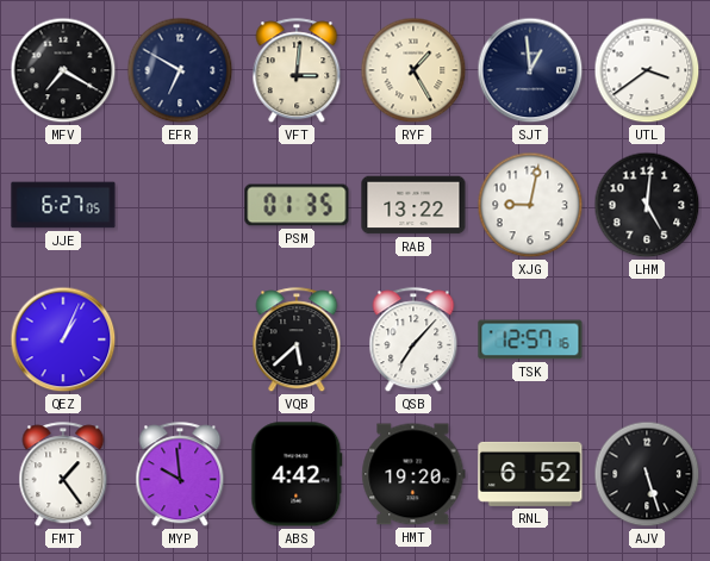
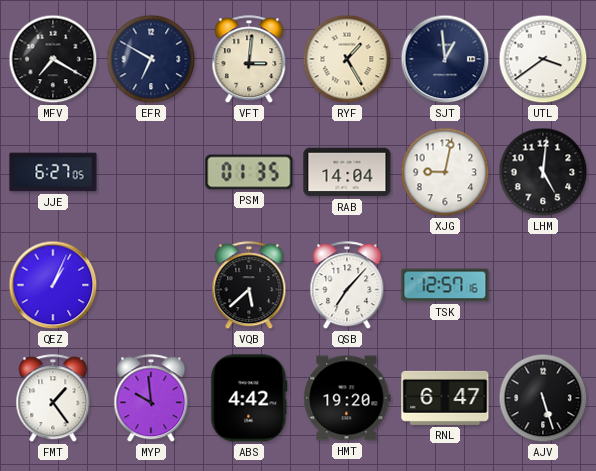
RAB: 13:22 -> 14:04 (347, 172)
RNL: 6:52 -> 6:47 (445, 398)
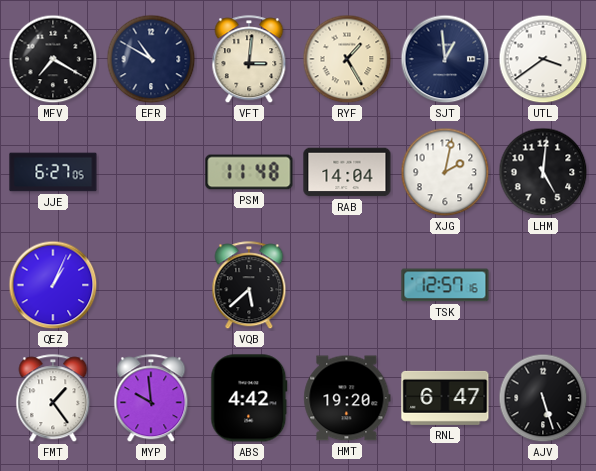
EFR: 6:50 -> 10:50 (151, 59)
PSM: 01:35 -> 11:48 (249, 172)
XJG: 9:02 -> 2:02 (445, 172)
QSB: 7:07 -> none (347, 286)
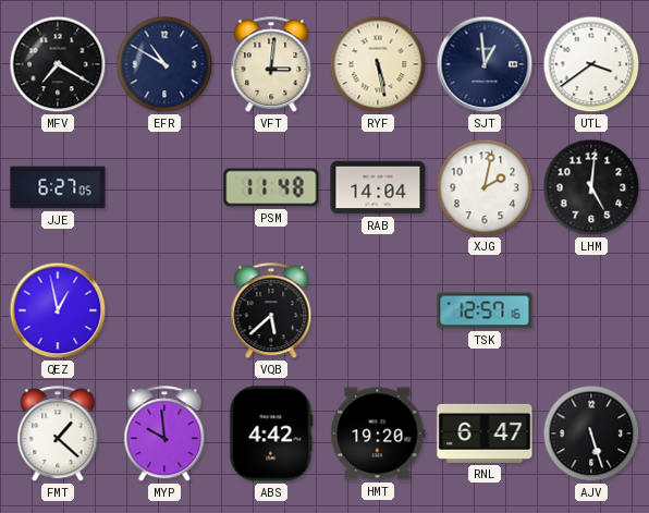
RYF: 1:25 -> 5:28 (378, 64)
QEZ: 1:04 -> 12:58 (58, 310)
FMT: 1:24 -> 1:22 (58, 435)
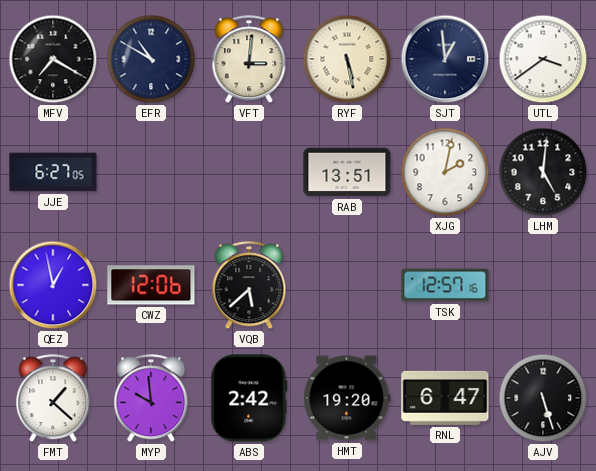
PSM: 11:48 -> none (271, 187)
RAB: 14:04 -> 13:51 (347, 172)
CWZ: none -> 12:06 (151, 285)
ABS: 4:42 -> 2:42 (249, 398)
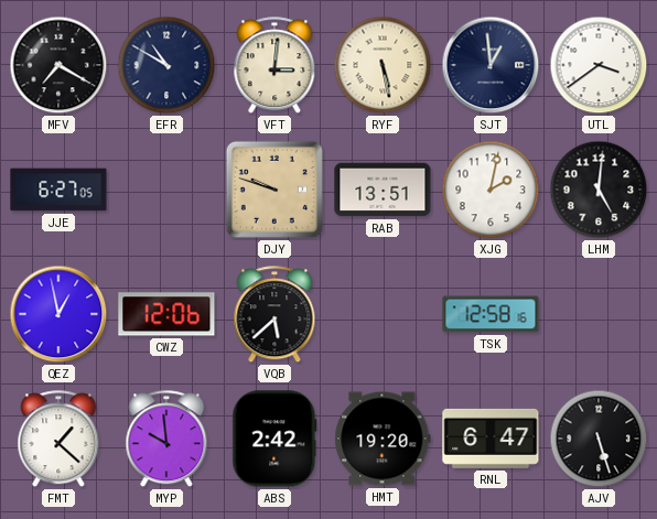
DJY: none -> 9:48 (274, 190)
TSK: 12:57 -> 12:58 (491, 314)
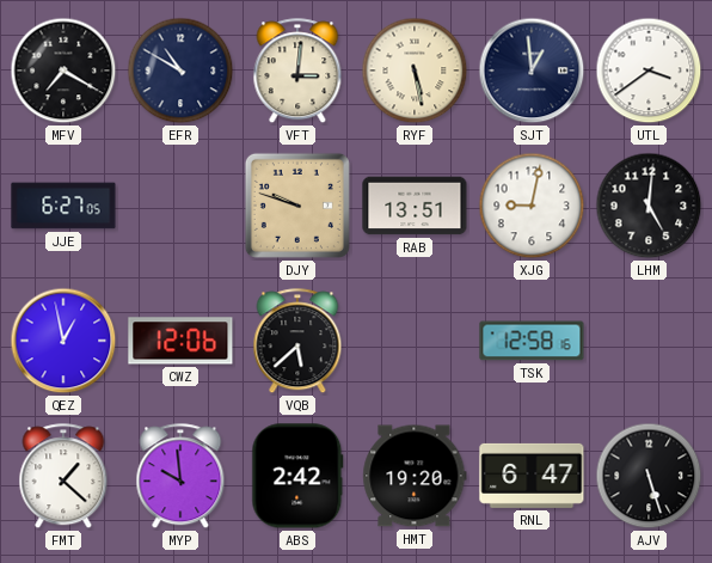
XJG: 2:02 -> 9:02 (532, 206)
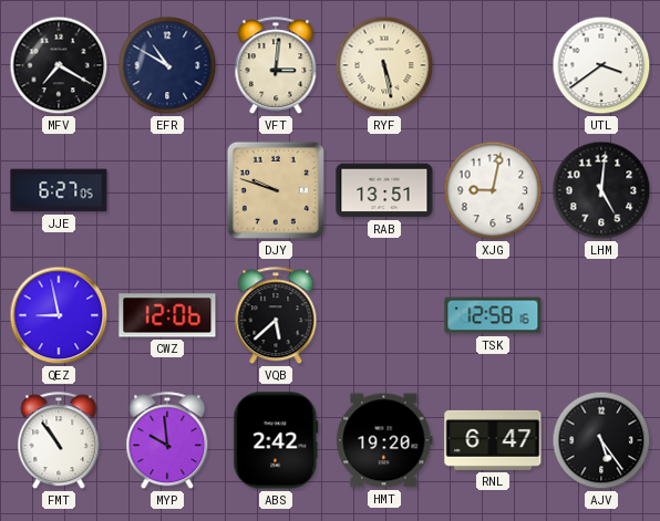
SJT: 12:59 -> none (532, 71)
QEZ: 12:58 -> 8:58 (59, 315)
FMT: 1:22 -> 10:54 (59, 441)
AJV: 5:27 -> 5:24 (601, 440)
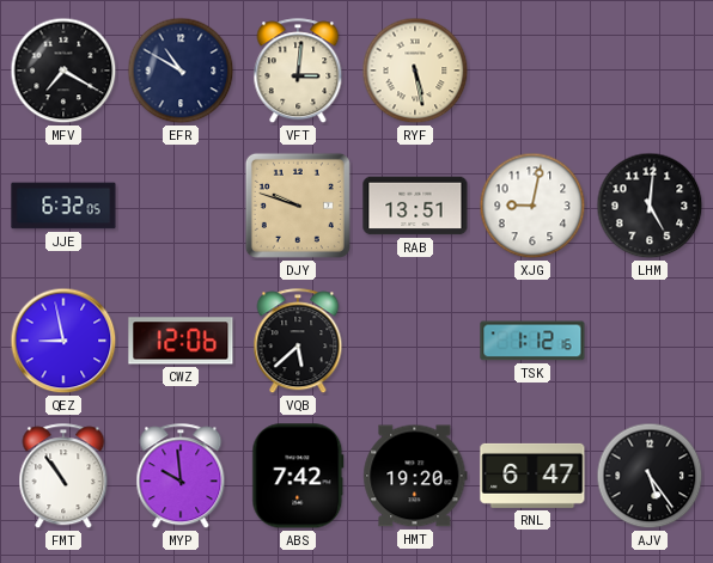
UTL: 3:39 -> none (601, 65)
JJE: 6:27 -> 6:32 (63, 206)
TSK: 12:58 -> 1:12 (532, 341)
ABS: 2:42 -> 7:42 (298, 476)
